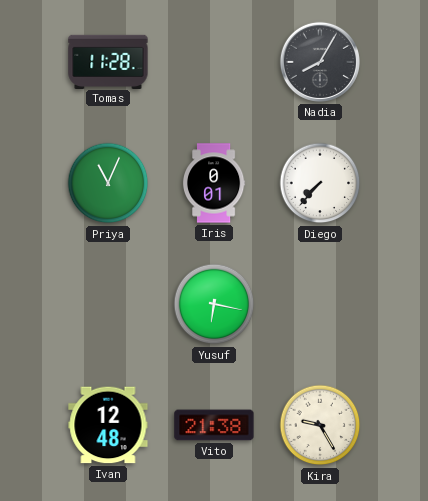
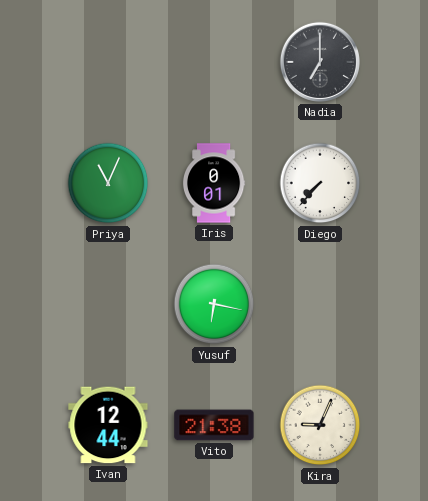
Tomas: 11:28 -> none (108, 61)
Nadia: 8:05 -> 7:00 (320, 62)
Ivan: 12:48 -> 12:44 (108, 425)
Kira: 9:25 -> 9:04 (320, 425)
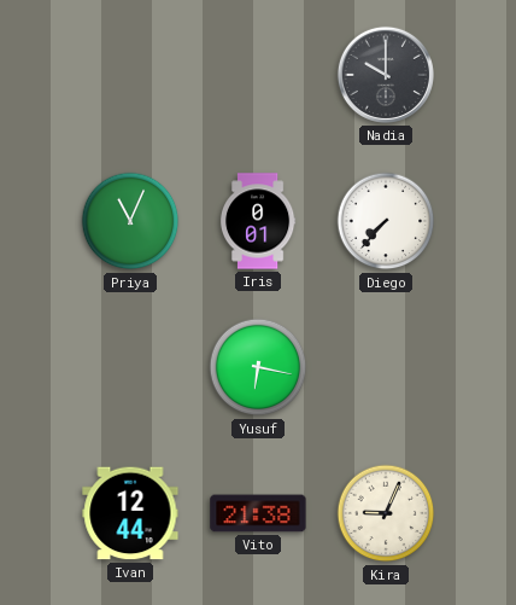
Nadia: 7:00 -> 10:00 (386, 75)
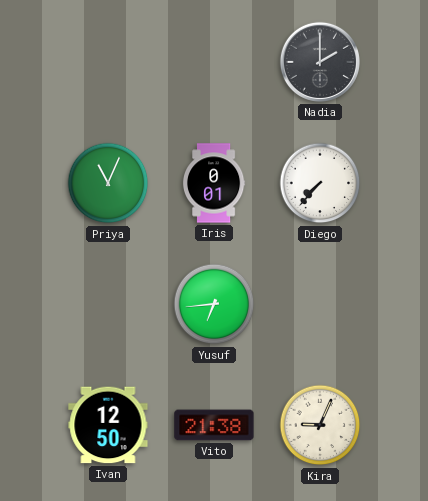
Nadia: 10:00 -> 2:00 (320, 62)
Yusuf: 6:17 -> 6:44 (214, 304)
Ivan: 12:44 -> 12:50 (108, 425)
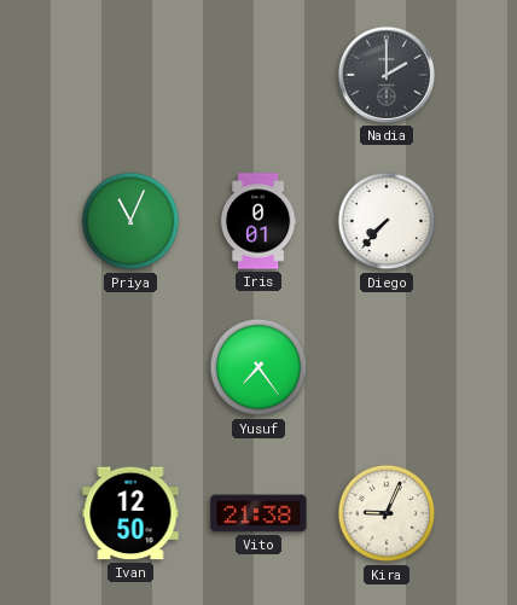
Yusuf: 6:44 -> 7:24 (258, 367)
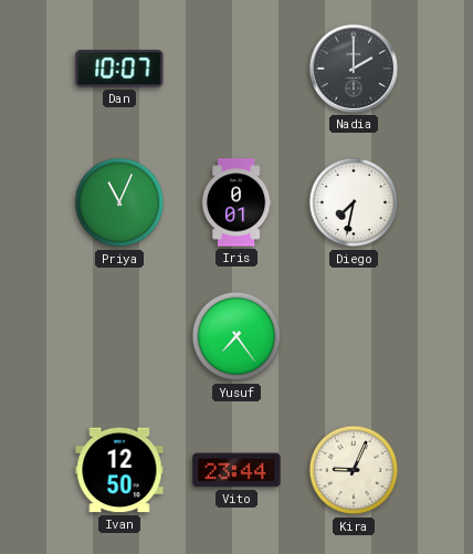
Dan: none -> 10:07 (119, 69)
Diego: 7:37 -> 7:32 (354, 202)
Vito: 21:38 -> 23:44 (236, 470)
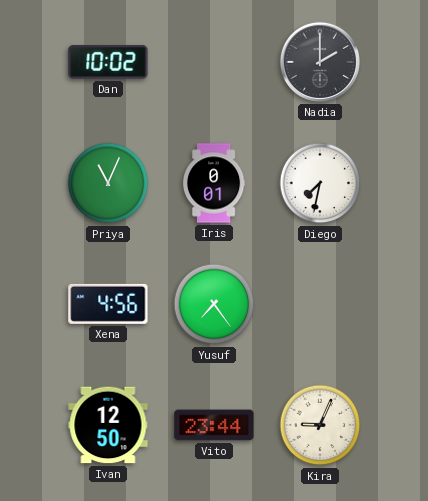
Dan: 10:07 -> 10:02 (108, 62)
Xena: none -> 4:56 (108, 304)
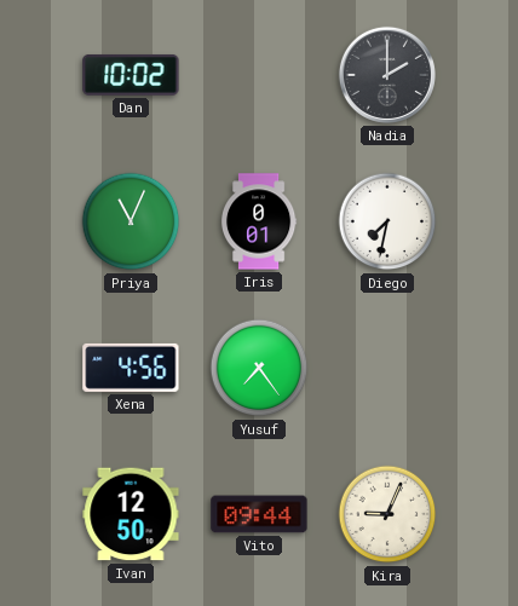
Vito: 23:44 -> 09:44 (259, 514)
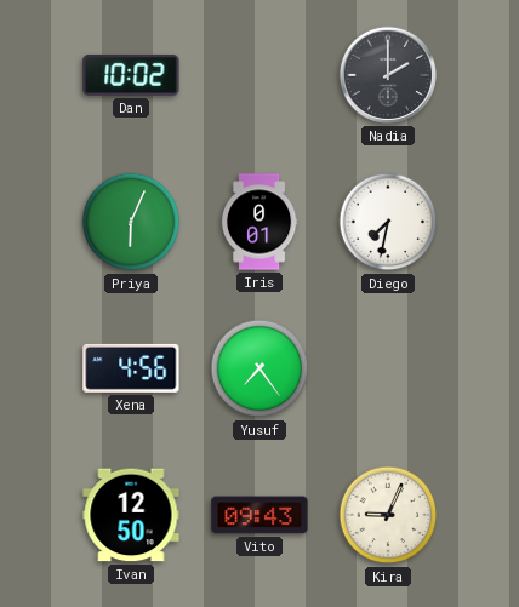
Priya: 11:04 -> 6:04 (131, 222)
Vito: 09:44 -> 09:43 (259, 515)
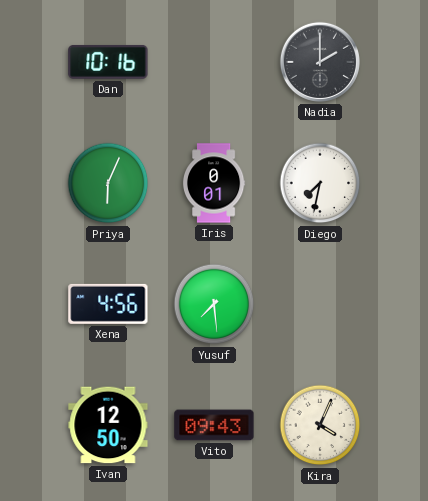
Dan: 10:02 -> 10:16 (108, 62)
Yusuf: 7:24 -> 7:29 (214, 304)
Kira: 9:04 -> 4:04 (320, 425)
